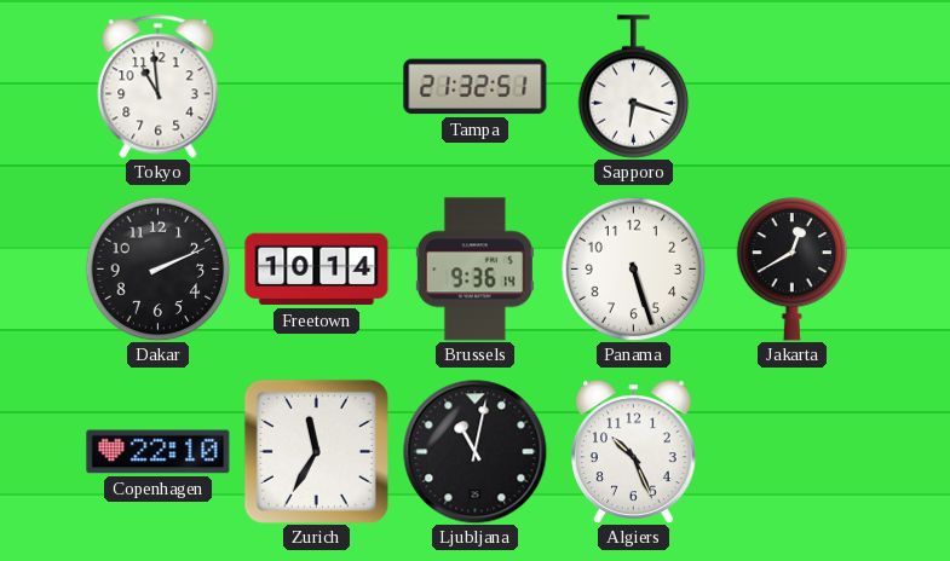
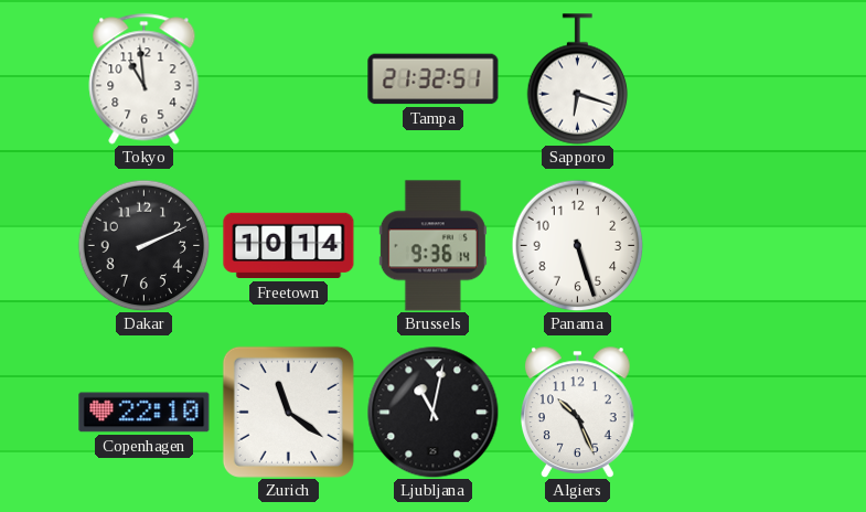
Jakarta: 12:40 -> none (793, 270)
Zurich: 11:35 -> 11:21 (288, 412)
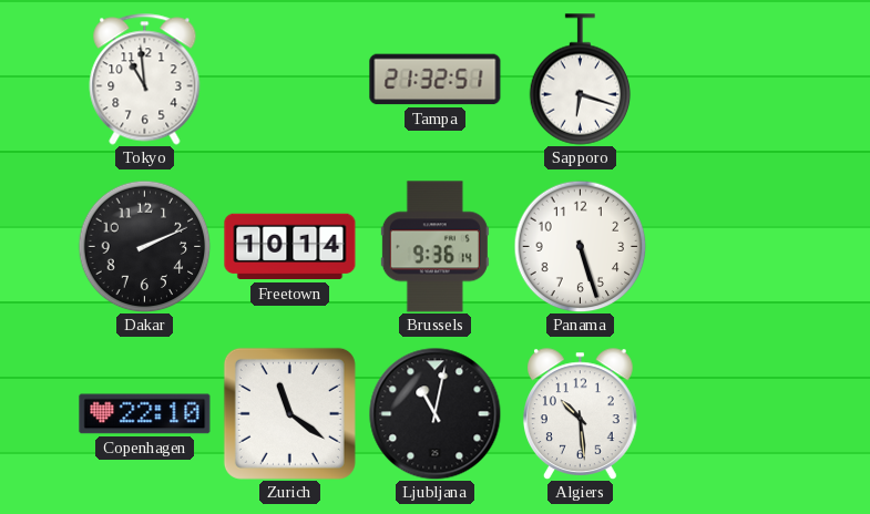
Algiers: 10:26 -> 10:29 (581, 413)
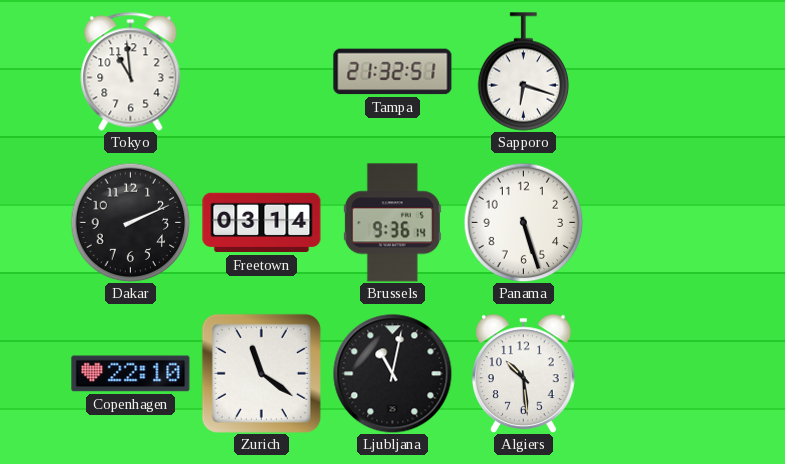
Freetown: 10:14 -> 03:14 (262, 223)
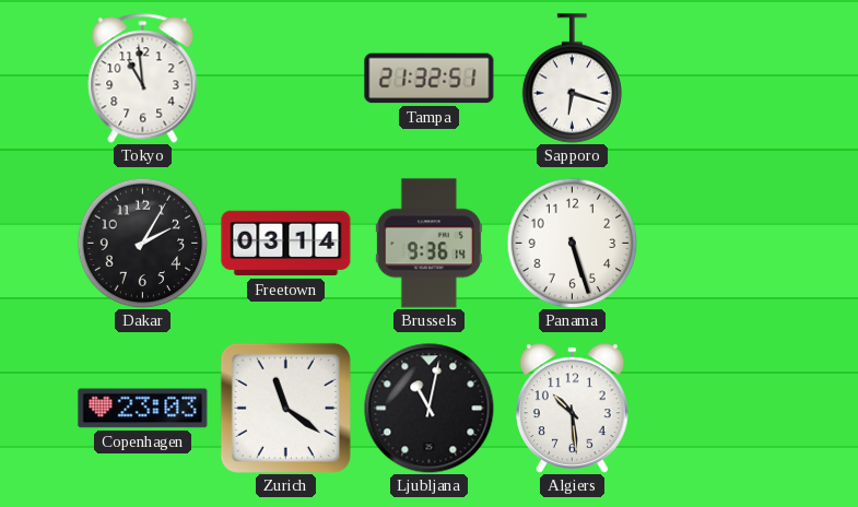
Dakar: 2:11 -> 2:05 (142, 243)
Copenhagen: 22:10 -> 23:03 (143, 409)
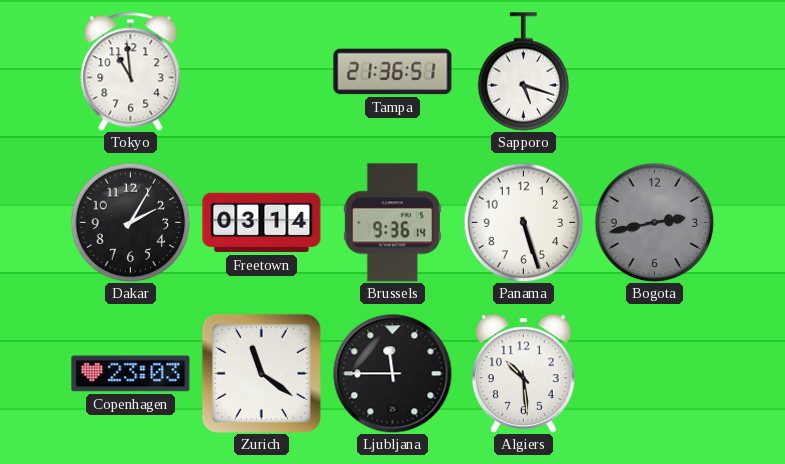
Tampa: 21:32 -> 21:36 (393, 72)
Sapporo: 6:18 -> 5:18 (524, 72)
Bogota: none -> 2:43 (654, 222)
Ljubljana: 11:02 -> 11:45 (393, 374)
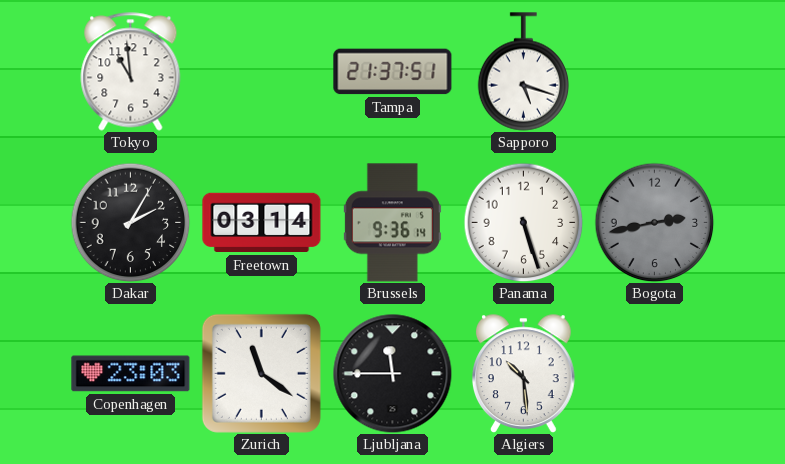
Tampa: 21:36 -> 21:37 (393, 72)
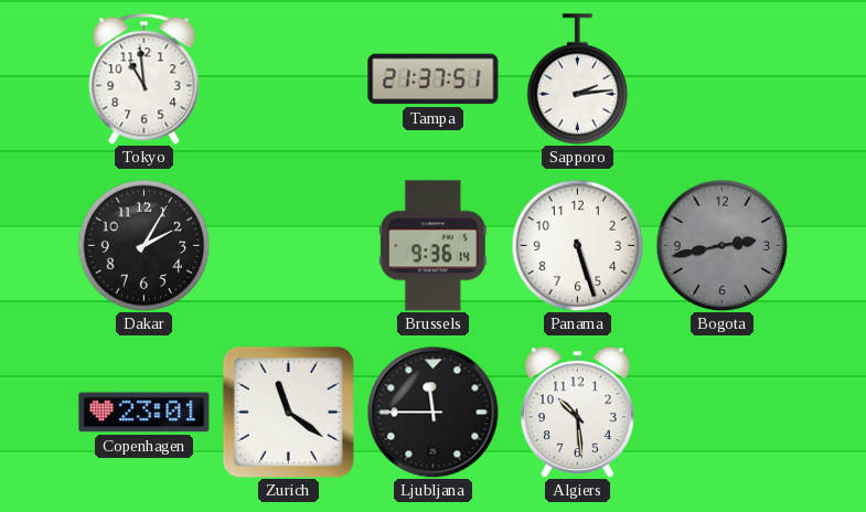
Sapporo: 5:18 -> 2:14 (578, 79)
Freetown: 03:14 -> none (262, 223)
Copenhagen: 23:03 -> 23:01 (145, 413)
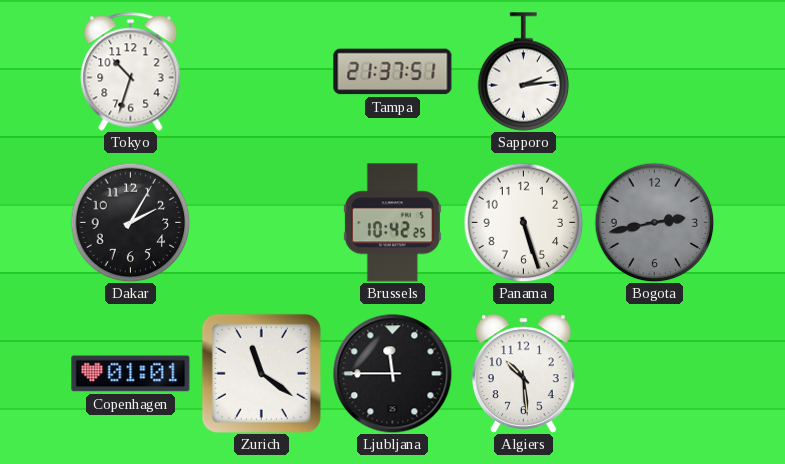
Tokyo: 10:59 -> 10:33 (131, 72)
Brussels: 9:36 -> 10:42 (392, 223)
Copenhagen: 23:01 -> 01:01 (131, 374)
